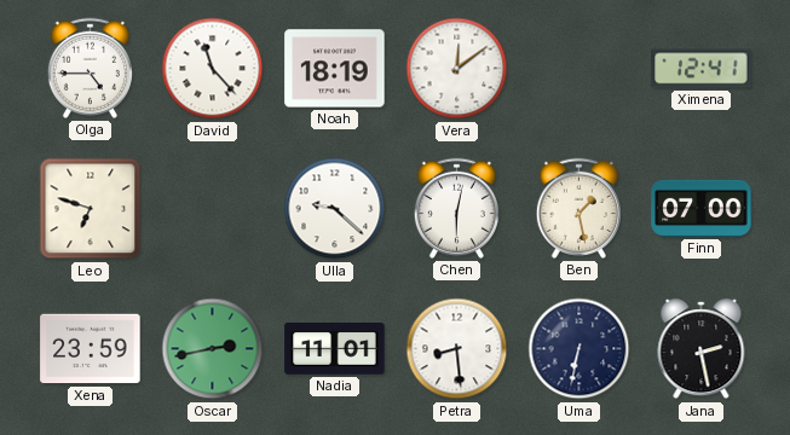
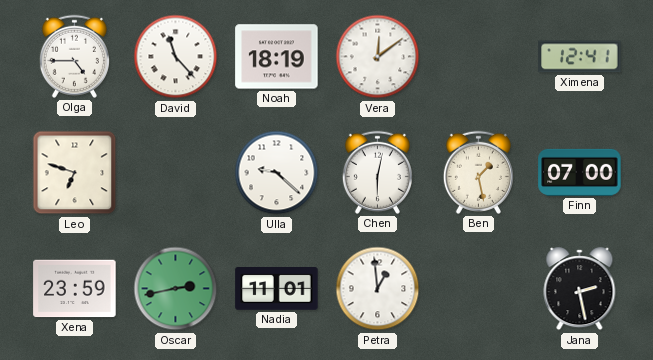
Petra: 8:29 -> 12:59 (378, 289)
Uma: 6:32 -> none (579, 349)
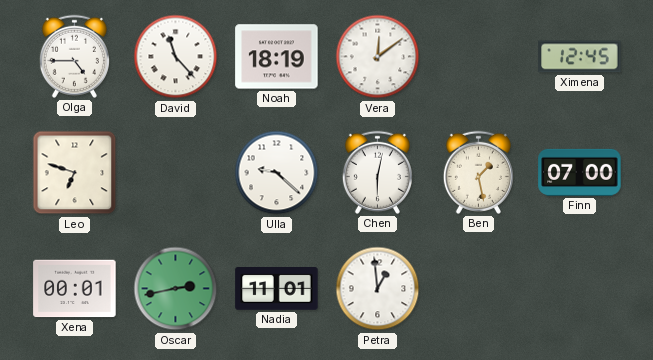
Ximena: 12:41 -> 12:45 (580, 57)
Xena: 23:59 -> 00:01 (75, 289)
Jana: 2:28 -> none (580, 289)
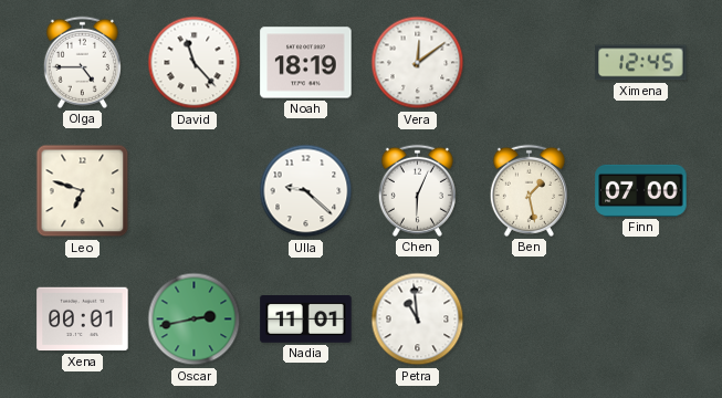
Chen: 6:02 -> 6:04 (417, 190)
Petra: 12:59 -> 10:59 (418, 320)
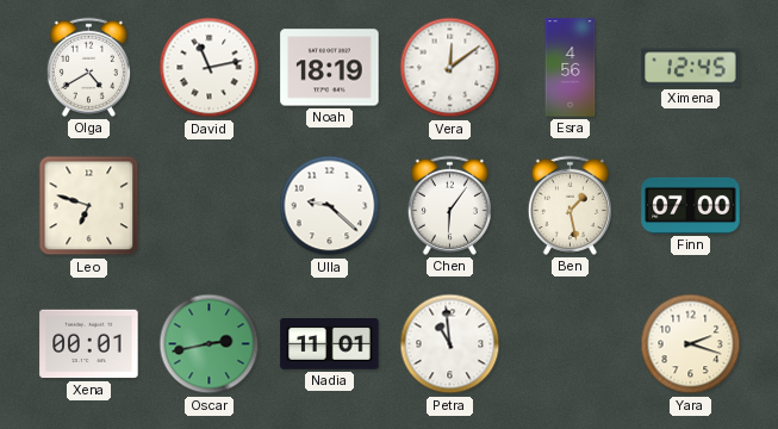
Olga: 4:45 -> 4:40 (88, 67)
David: 11:23 -> 11:13 (210, 68)
Esra: none -> 4:56 (571, 68)
Chen: 6:04 -> 6:06 (449, 205)
Yara: none -> 2:18 (691, 344)
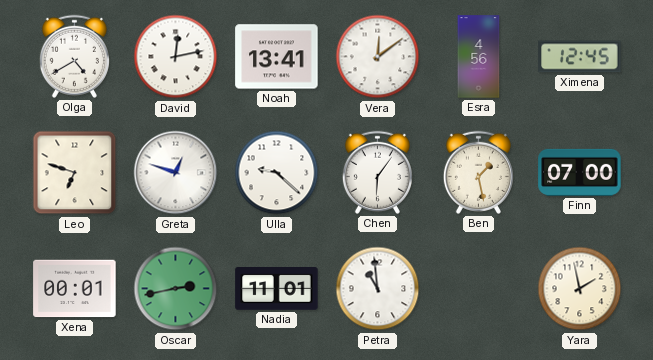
David: 11:13 -> 12:13 (176, 57)
Noah: 18:19 -> 13:41 (277, 57)
Greta: none -> 12:48 (176, 173)
Yara: 2:18 -> 1:58 (580, 289)
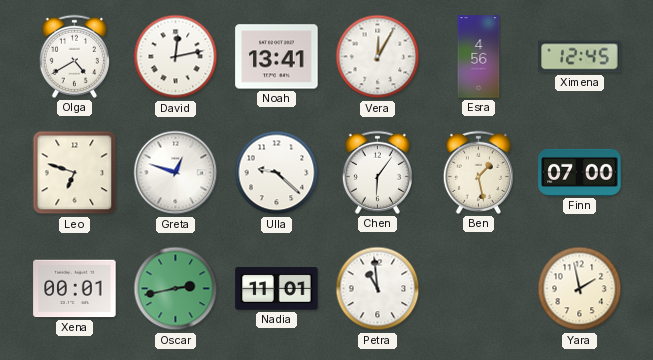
Vera: 12:09 -> 12:05 (378, 57)
